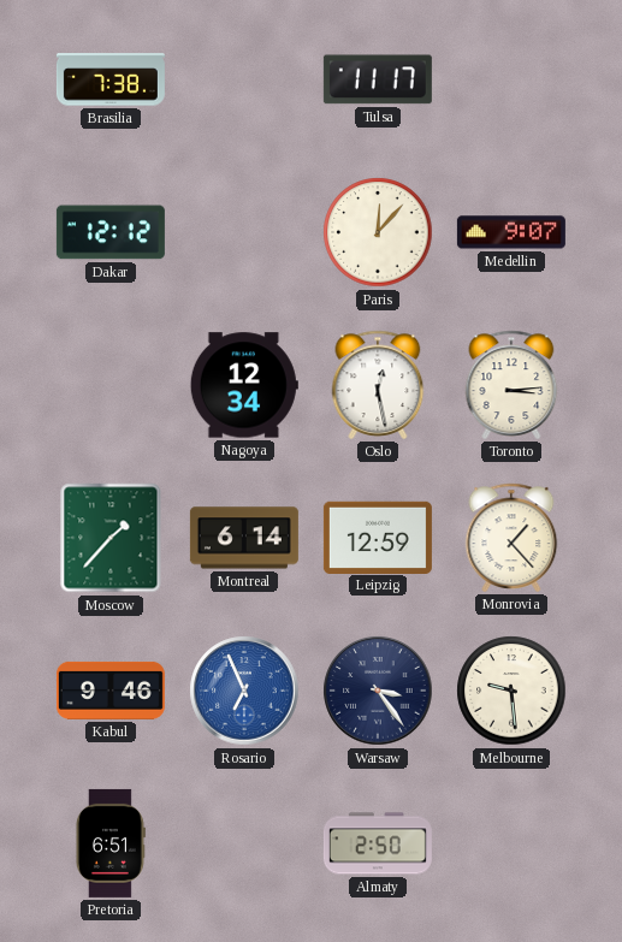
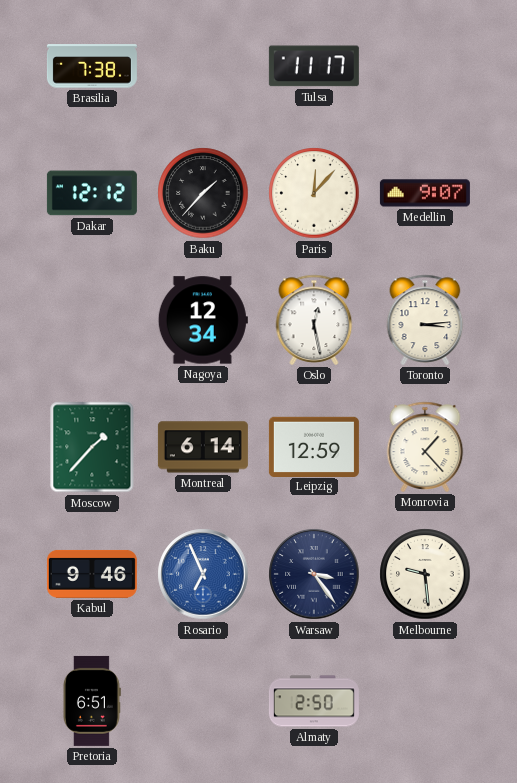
Baku: none -> 1:37 (203, 193)
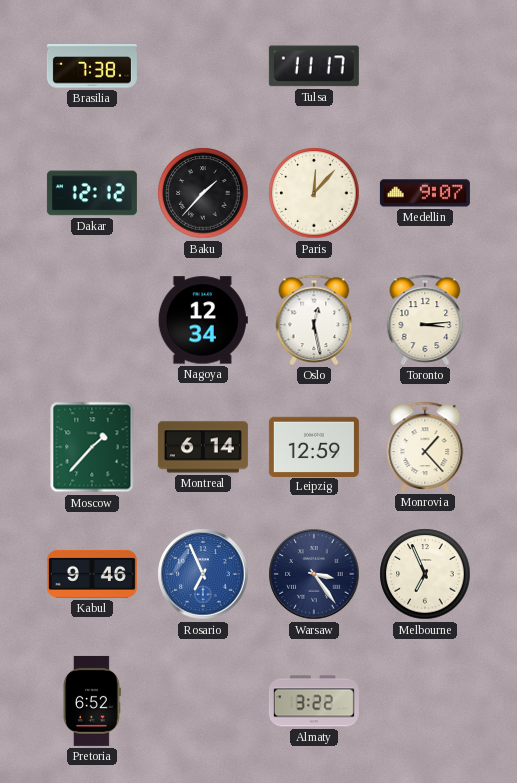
Melbourne: 9:29 -> 6:56 (425, 574)
Pretoria: 6:51 -> 6:52 (91, 701)
Almaty: 2:50 -> 3:22 (314, 701)
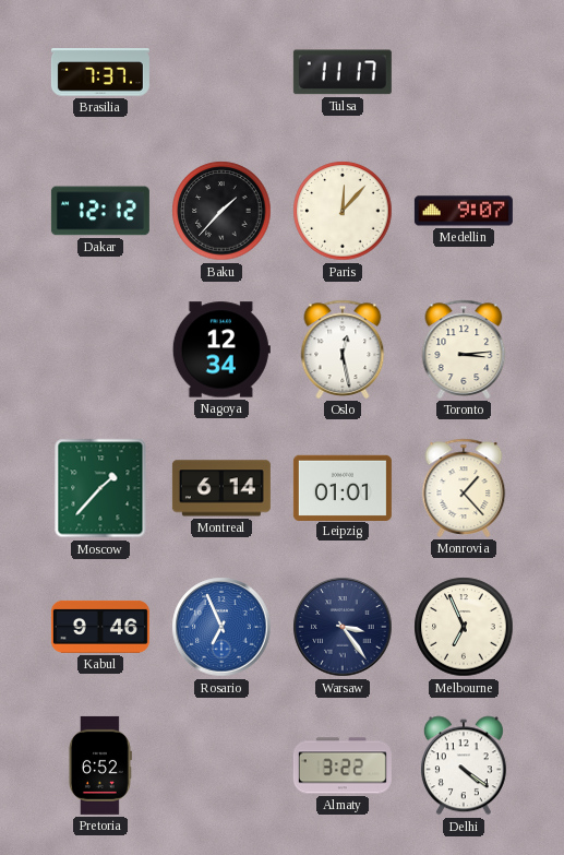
Brasilia: 7:38 -> 7:37 (100, 72)
Leipzig: 12:59 -> 01:01 (343, 487)
Delhi: none -> 4:21 (464, 765)
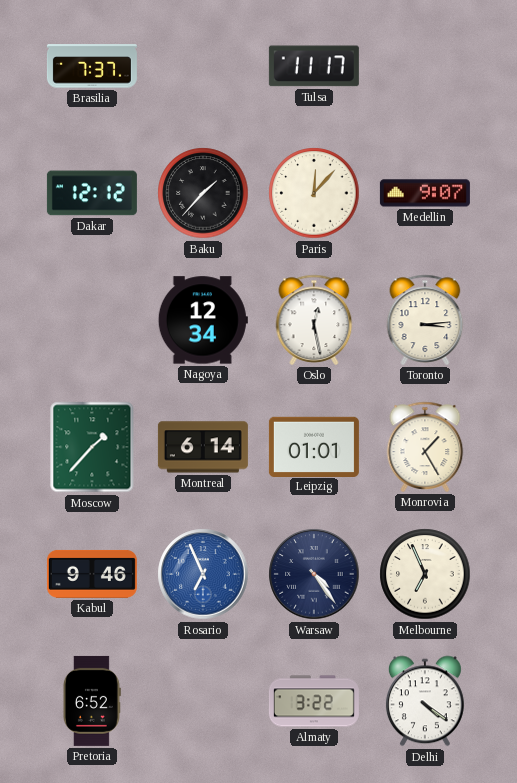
Monrovia: 1:23 -> 1:25 (425, 447)
Warsaw: 3:24 -> 4:24 (314, 574)
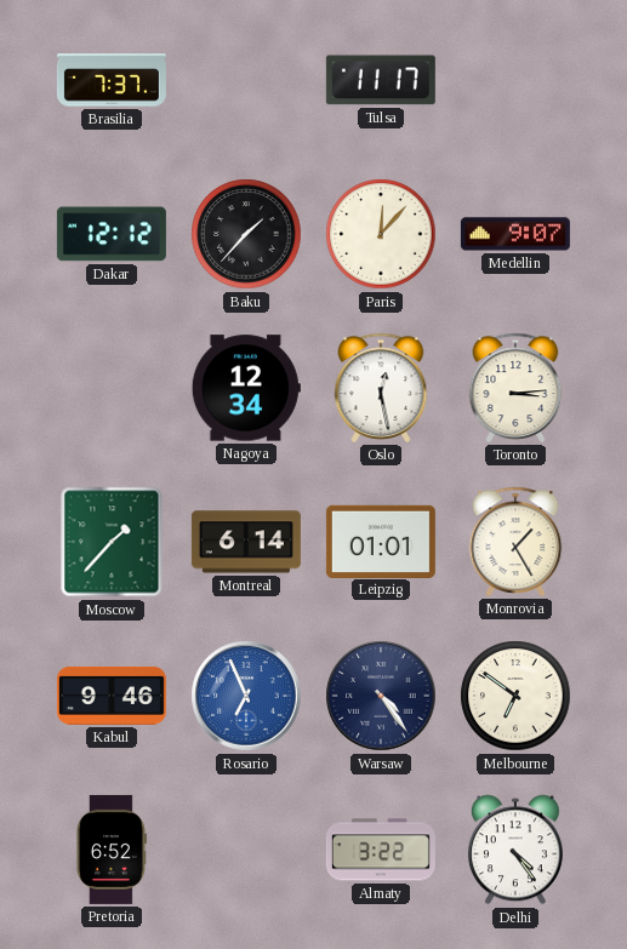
Melbourne: 6:56 -> 6:51 (515, 696)
Delhi: 4:21 -> 4:24 (515, 850)
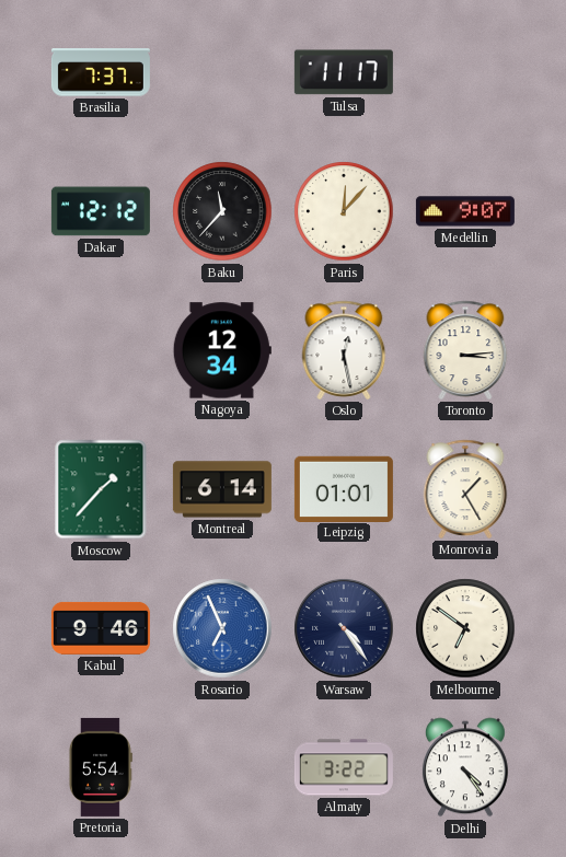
Baku: 1:37 -> 11:37 (222, 211)
Pretoria: 6:52 -> 5:54 (100, 767)
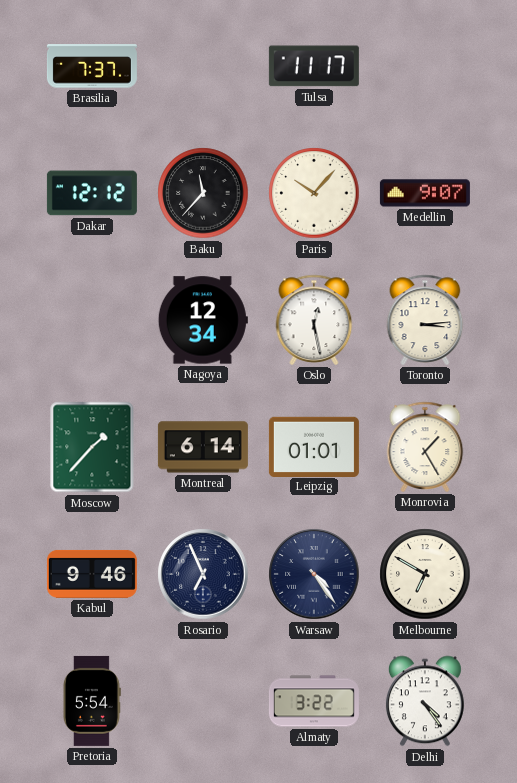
Paris: 12:07 -> 10:07 (314, 193)
Rosario dial: blue -> navy (203, 574)
Melbourne: 6:51 -> 6:50 (425, 574)
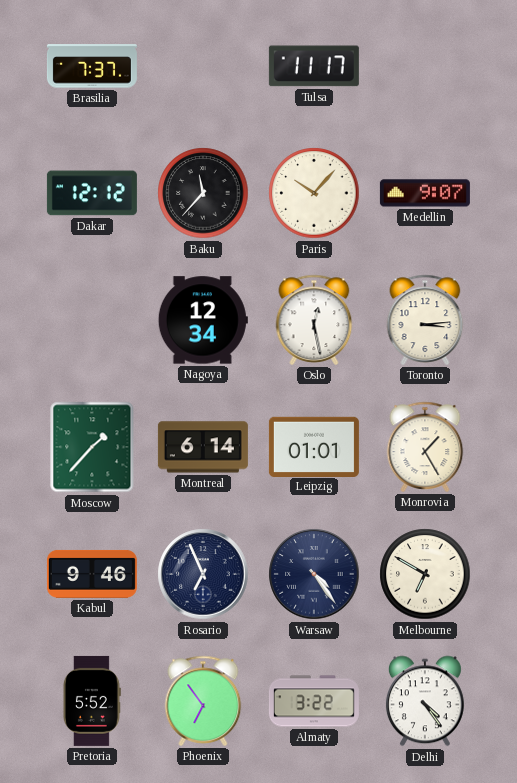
Pretoria: 5:54 -> 5:52 (91, 701)
Phoenix: none -> 6:54 (203, 701)
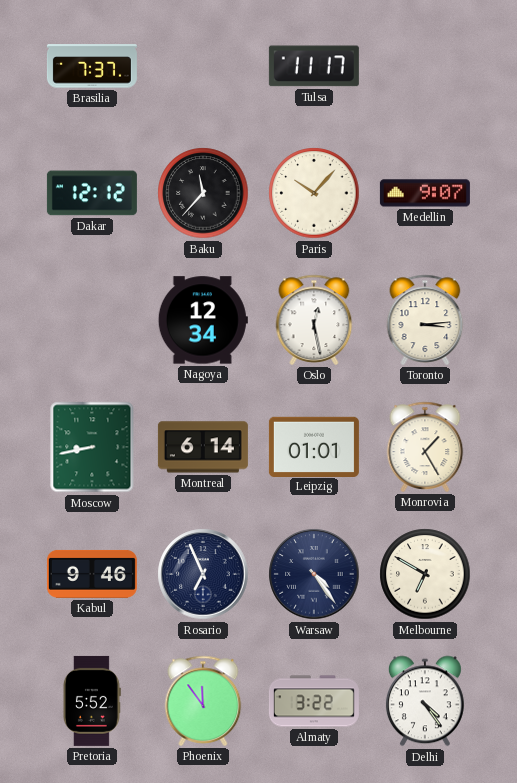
Moscow: 1:37 -> 8:43 (92, 447)
Phoenix: 6:54 -> 11:54 (203, 701)
